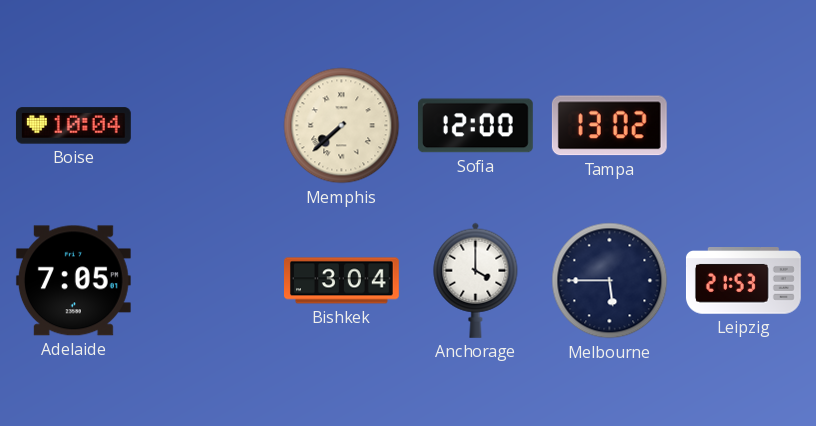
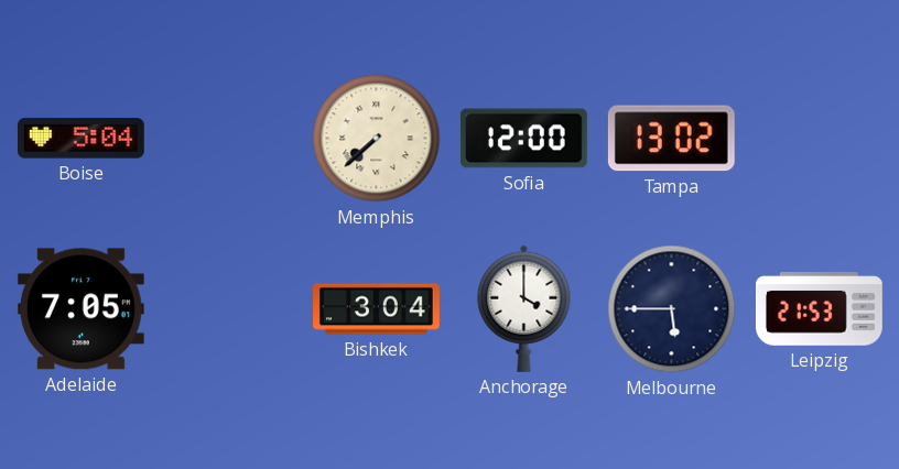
Boise: 10:04 -> 5:04 (80, 139)
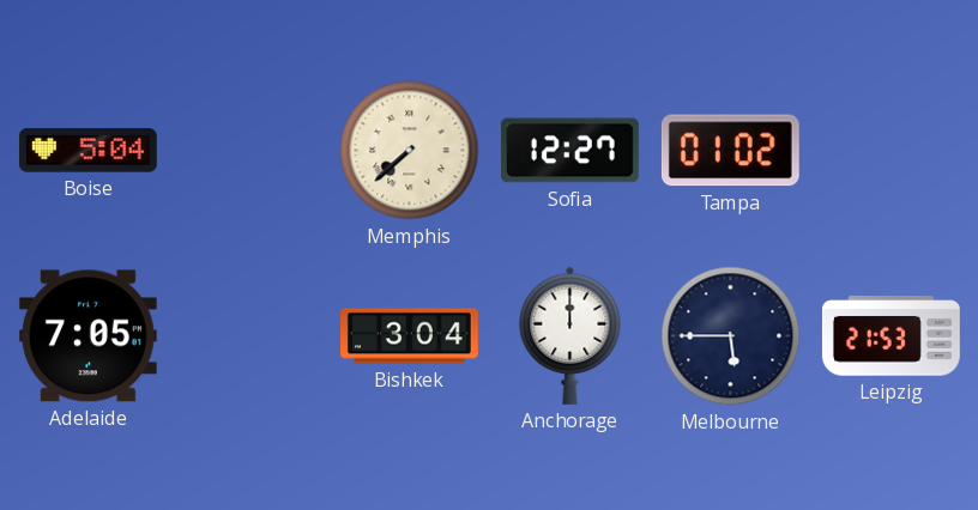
Sofia: 12:00 -> 12:27 (569, 151)
Tampa: 13:02 -> 01:02 (730, 151)
Anchorage: 4:00 -> 12:00 (570, 335)
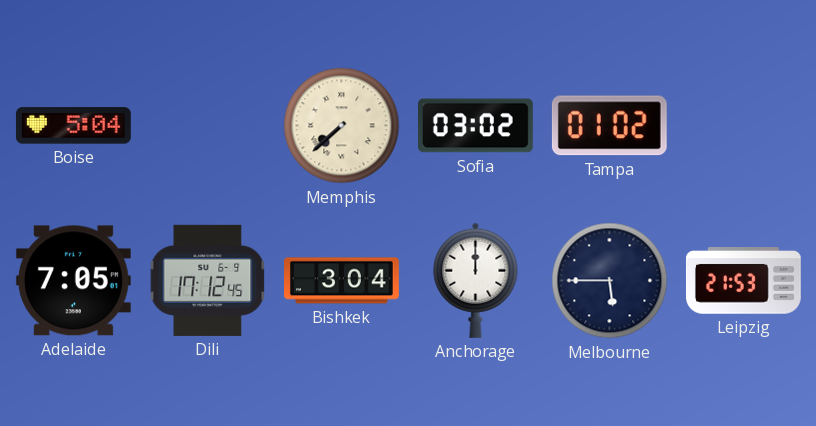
Sofia: 12:27 -> 03:02 (475, 126)
Dili: none -> 17:12 (208, 280)
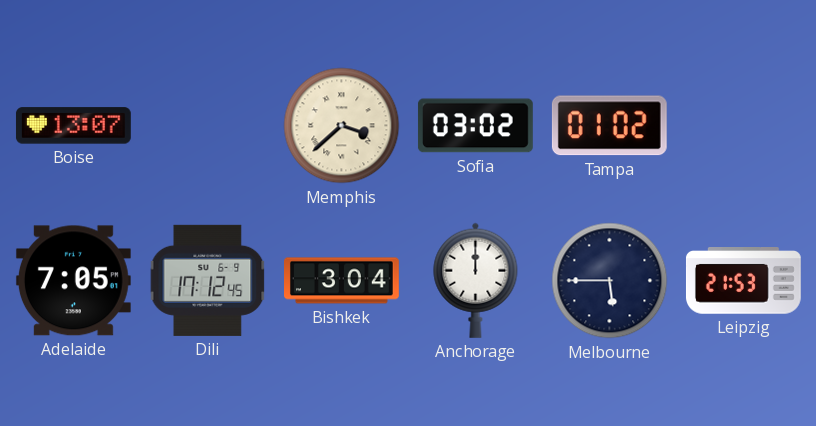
Boise: 5:04 -> 13:07 (73, 126)
Memphis: 7:38 -> 3:38 (342, 126)
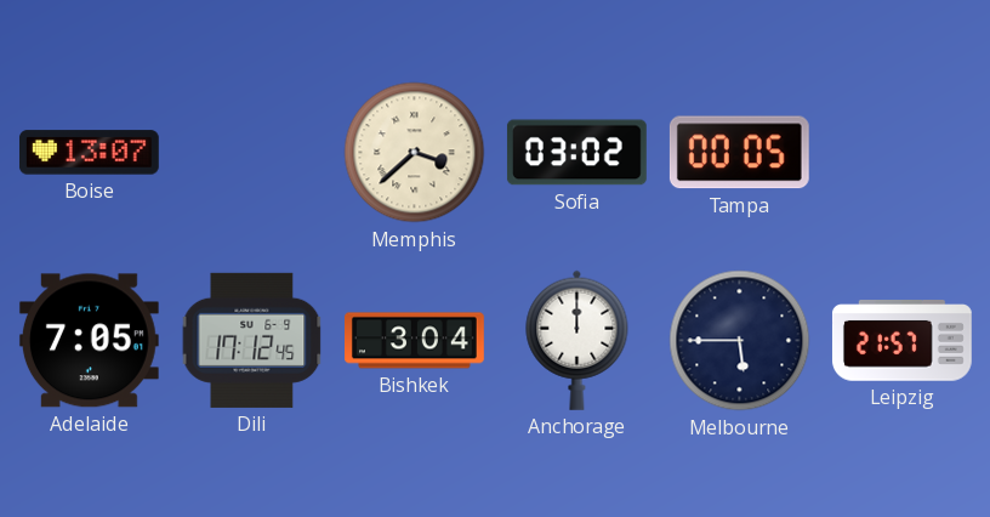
Tampa: 01:02 -> 00:05 (739, 153)
Leipzig: 21:53 -> 21:57 (901, 341)
